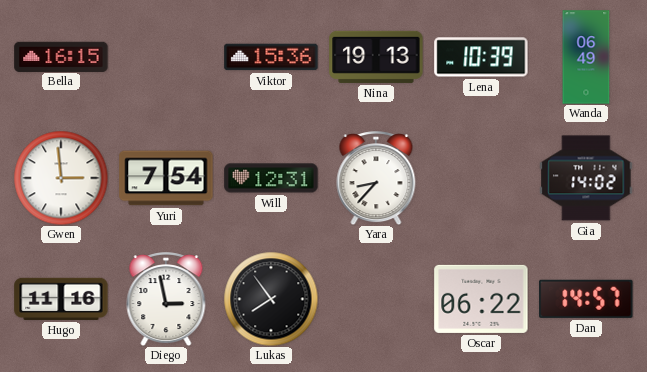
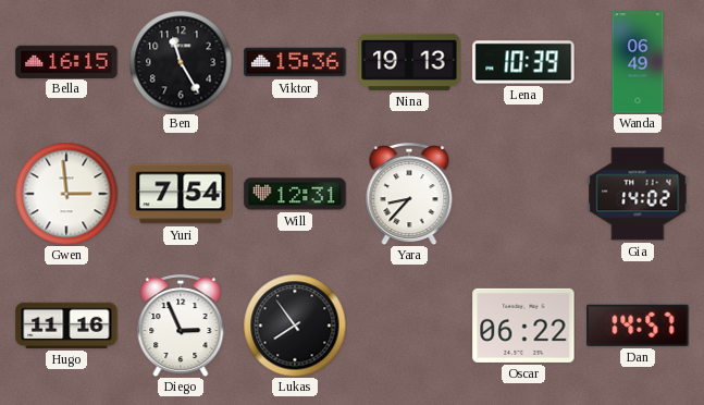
Ben: none -> 11:25 (181, 62)
Diego: 2:58 -> 2:56 (181, 326)
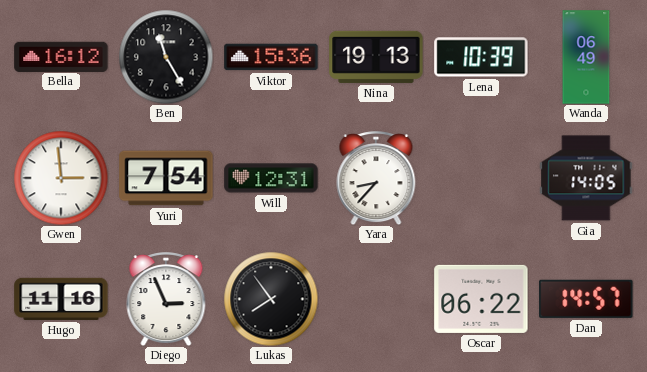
Bella: 16:15 -> 16:12 (61, 56)
Gia: 14:02 -> 14:05 (586, 178)
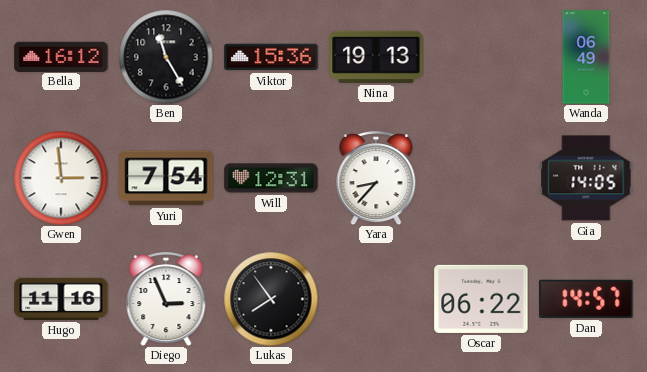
Lena: 10:39 -> none (481, 57)
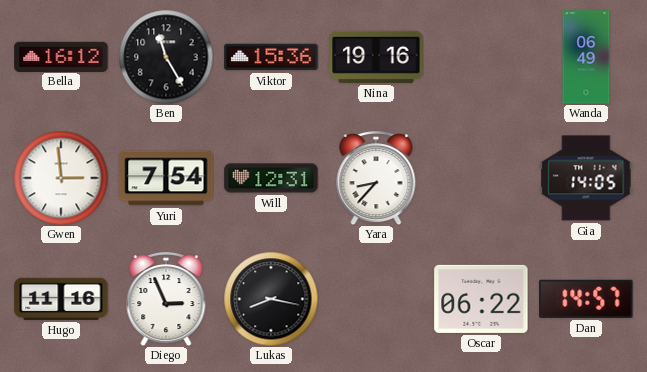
Nina: 19:13 -> 19:16 (376, 57)
Lukas: 7:54 -> 8:17 (271, 299)
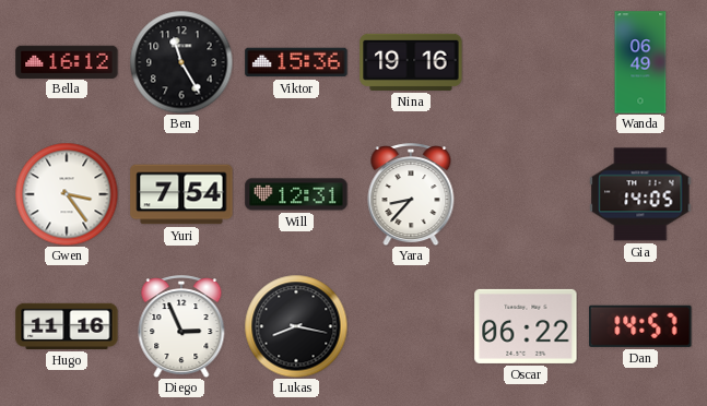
Gwen: 2:59 -> 3:24 (67, 194)
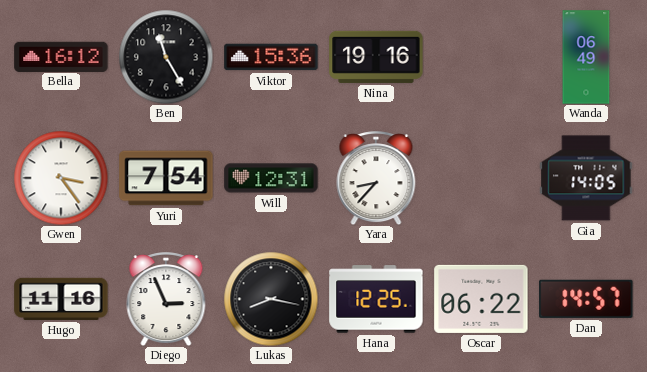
Hana: none -> 12:25 (376, 299)
